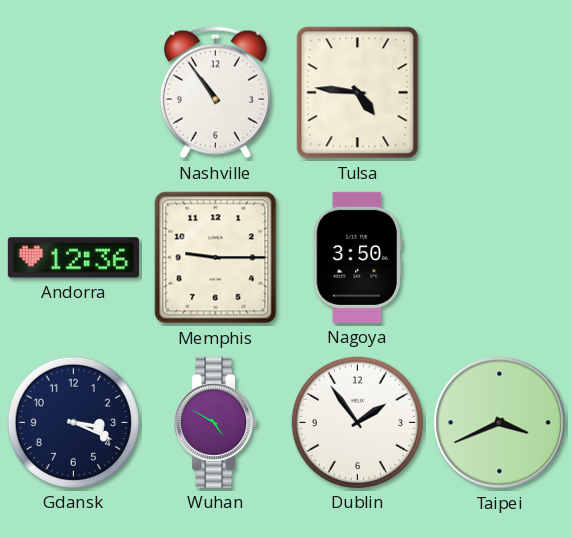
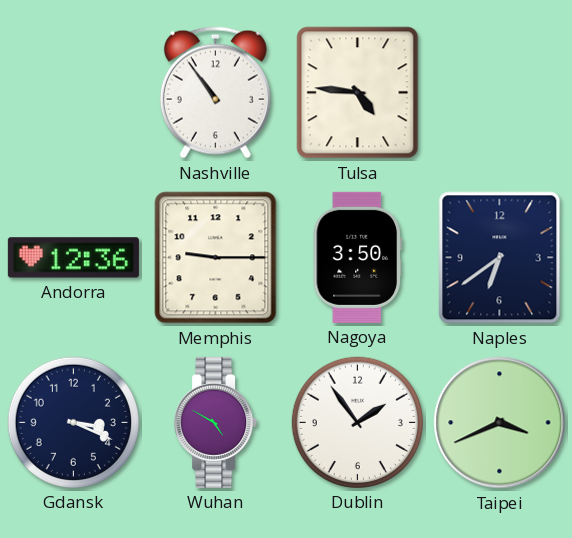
Naples: none -> 6:39 (500, 258)
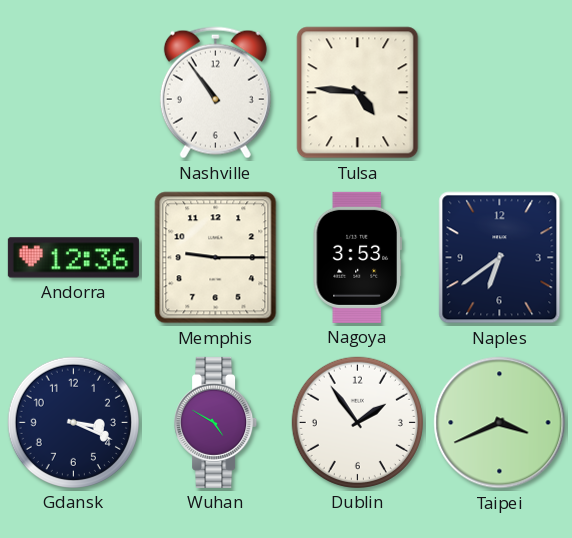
Nagoya: 3:50 -> 3:53 (357, 257)
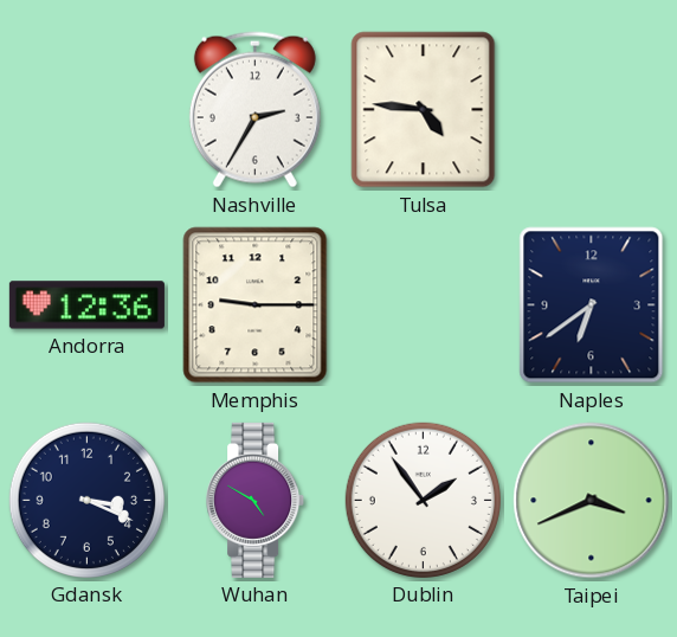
Nashville: 10:54 -> 2:35 (254, 110)
Nagoya: 3:53 -> none (357, 257)
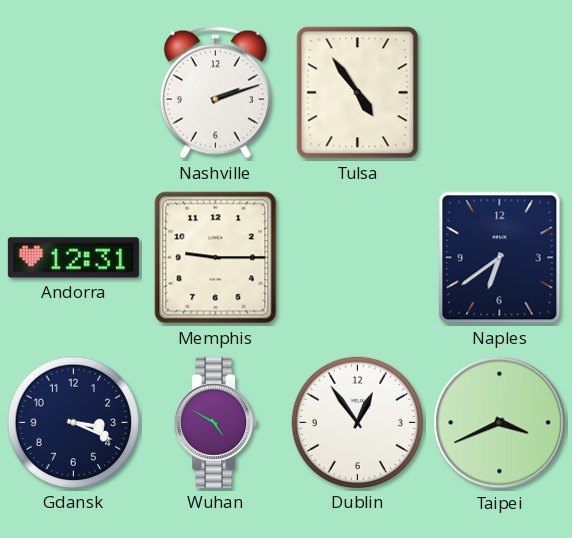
Nashville: 2:35 -> 2:12 (215, 93)
Tulsa: 4:46 -> 4:54 (358, 93)
Andorra: 12:36 -> 12:31 (73, 258)
Dublin: 1:54 -> 12:54 (357, 422)
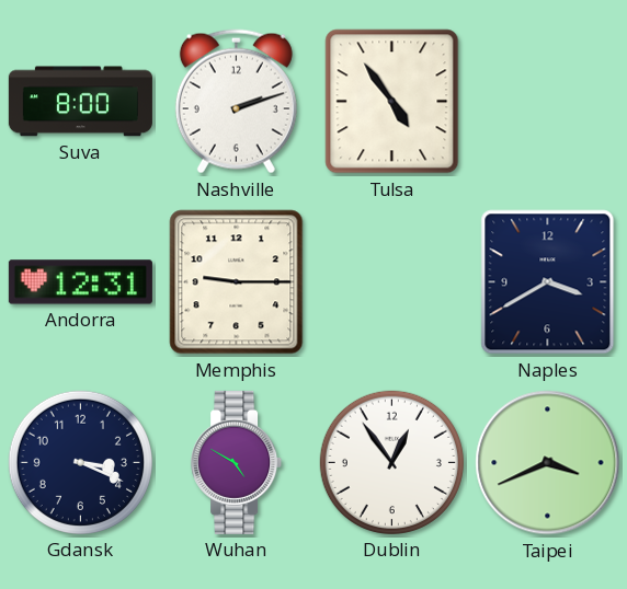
Suva: none -> 8:00 (80, 102)
Naples: 6:39 -> 3:40 (548, 282)
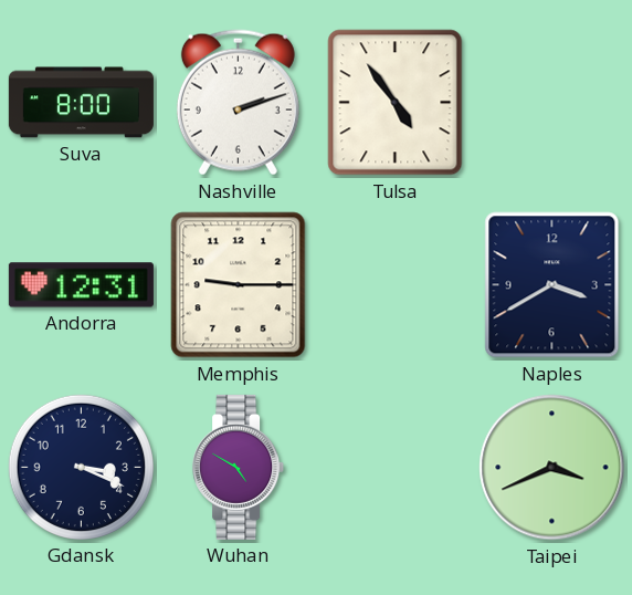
Dublin: 12:54 -> none (391, 462)
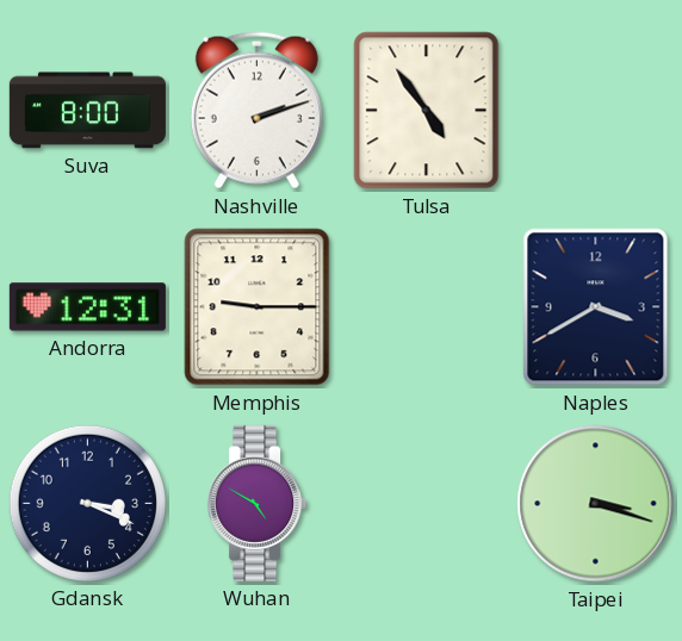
Taipei: 3:41 -> 3:18 (596, 504)
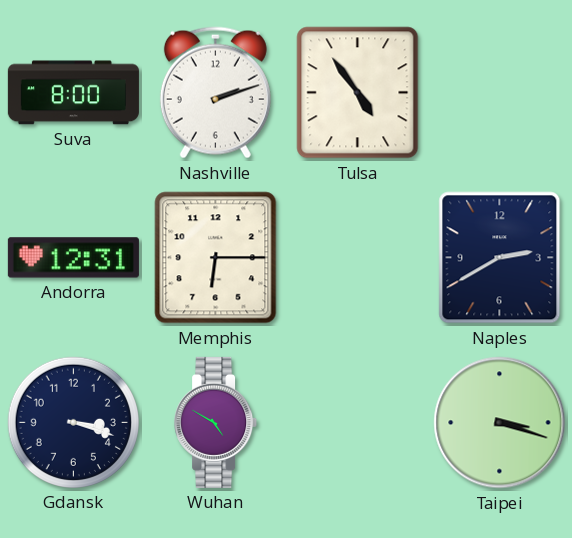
Memphis: 9:15 -> 6:15 (216, 258)
Naples: 3:40 -> 2:40 (500, 258)
Gdansk: 3:19 -> 3:18 (73, 422)
